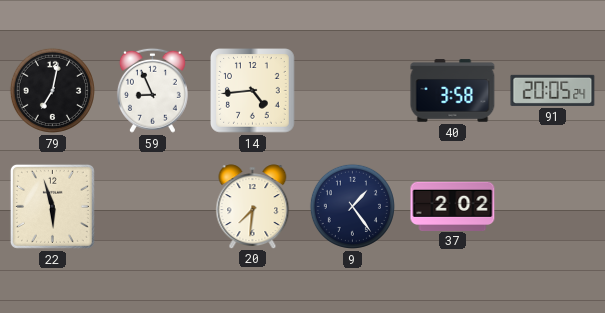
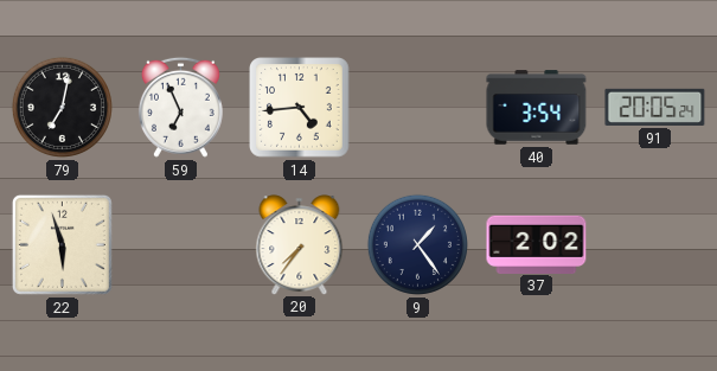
59: 8:56 -> 6:56 (180, 107)
40: 3:58 -> 3:54 (537, 108)
20: 7:31 -> 7:36 (300, 244)
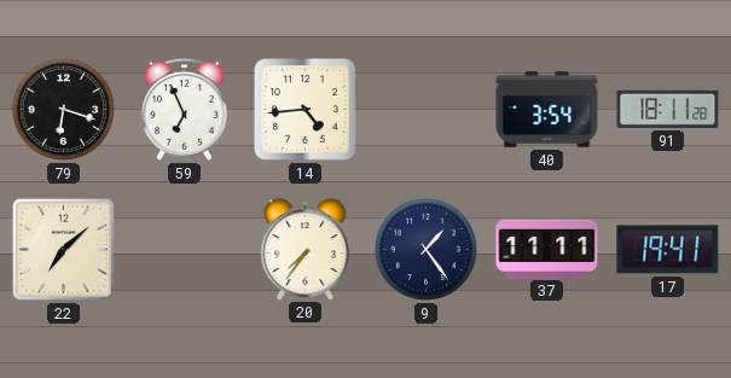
79: 7:02 -> 6:18 (63, 109)
91: 20:05 -> 18:11 (668, 109)
22: 5:57 -> 7:08 (63, 249)
37: 2:02 -> 11:11 (547, 249)
17: none -> 19:41 (668, 250)
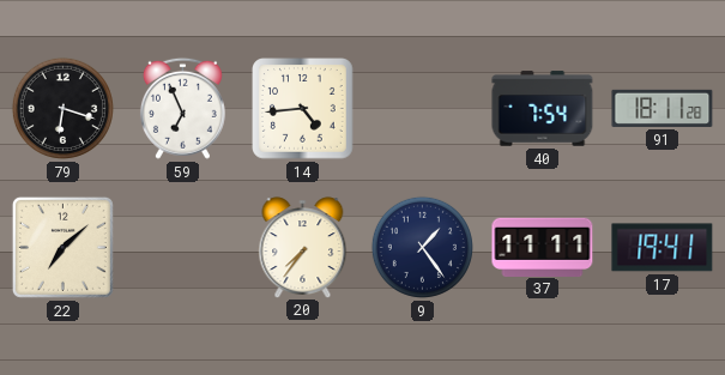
40: 3:54 -> 7:54 (543, 109)
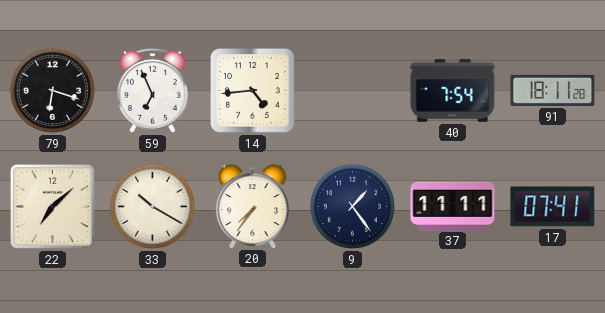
33: none -> 10:20 (152, 206)
17: 19:41 -> 07:41 (553, 207)
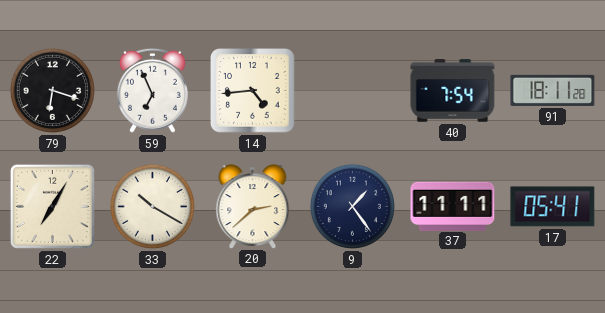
22: 7:08 -> 7:05 (52, 206)
20: 7:36 -> 2:38 (253, 206)
17: 07:41 -> 05:41 (553, 207)
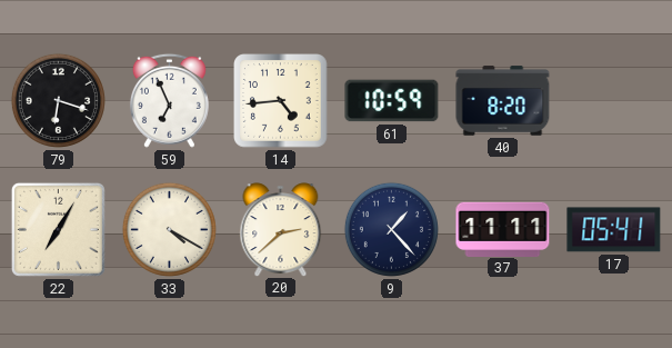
61: none -> 10:59 (392, 101)
40: 7:54 -> 8:20 (503, 101)
91: 18:11 -> none (553, 90)
33: 10:20 -> 4:20 (169, 229)
9: 1:24 -> 1:23 (391, 229)
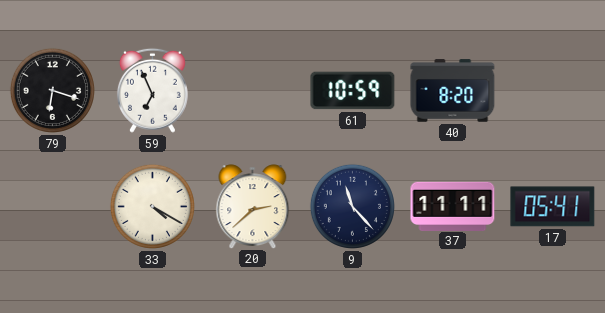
14: 4:44 -> none (281, 101)
22: 7:05 -> none (58, 229)
9: 1:23 -> 11:23 (352, 206)
